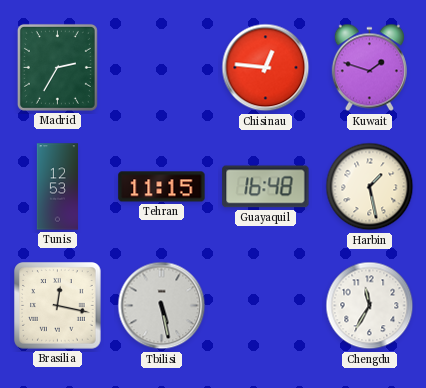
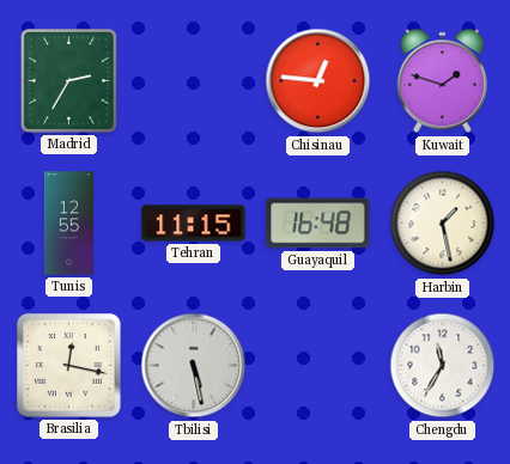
Tunis: 12:53 -> 12:55 (68, 224)
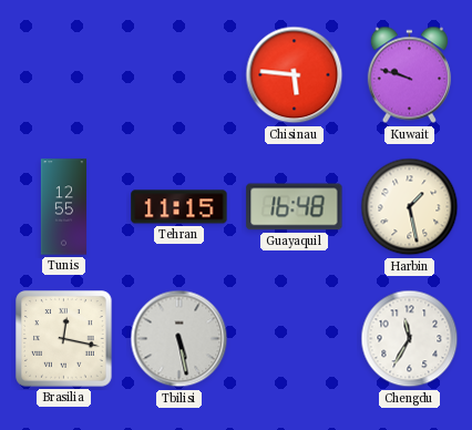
Madrid: 2:35 -> none (68, 80)
Chisinau: 12:46 -> 5:46 (295, 75)
Kuwait: 1:48 -> 9:48 (409, 75)
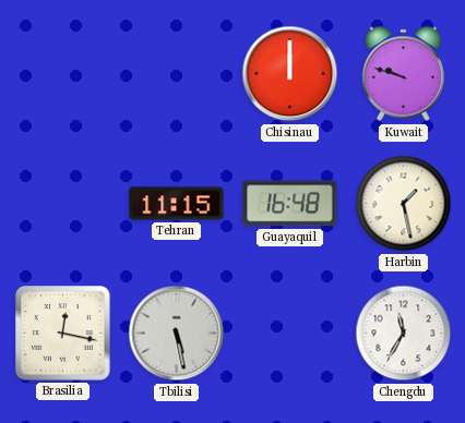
Chisinau: 5:46 -> 12:00 (290, 74)
Tunis: 12:55 -> none (63, 207)
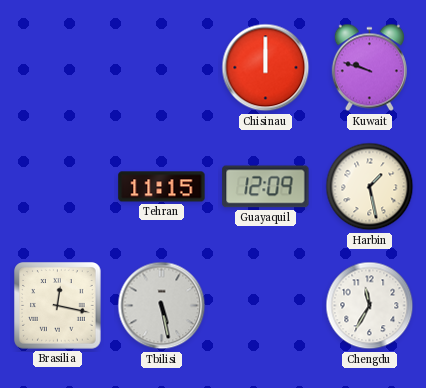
Guayaquil: 16:48 -> 12:09 (266, 187)
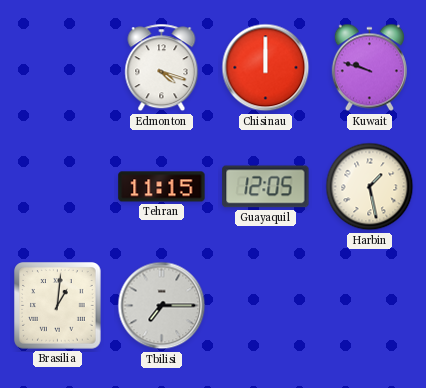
Edmonton: none -> 4:18 (162, 68)
Guayaquil: 12:09 -> 12:05 (266, 187)
Brasilia: 12:17 -> 1:01 (58, 306)
Tbilisi: 5:28 -> 7:15 (162, 306)
Chengdu: 11:35 -> none (370, 306)
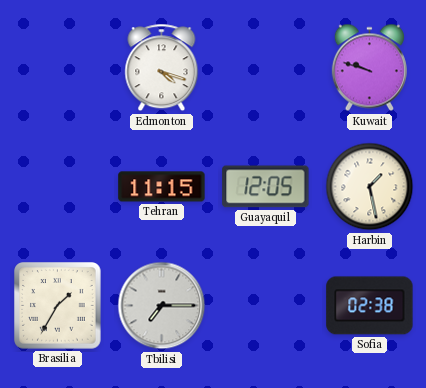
Chisinau: 12:00 -> none (266, 68)
Brasilia: 1:01 -> 1:35 (58, 306)
Sofia: none -> 02:38 (370, 306)
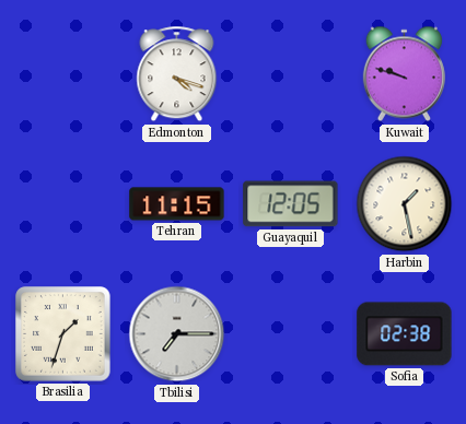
Brasilia: 1:35 -> 1:33 (63, 334)
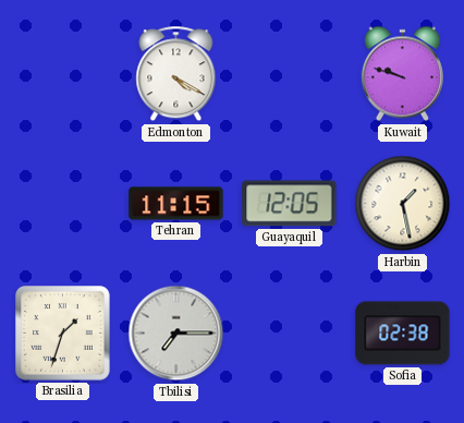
Edmonton: 4:18 -> 4:20 (176, 74)
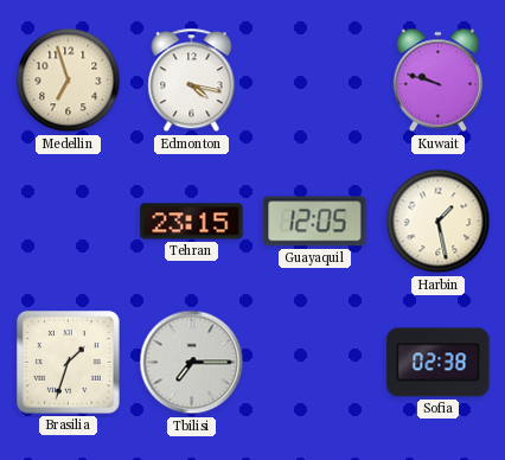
Medellin: none -> 6:57 (69, 81)
Edmonton: 4:20 -> 4:17 (192, 81)
Tehran: 11:15 -> 23:15 (192, 222)
